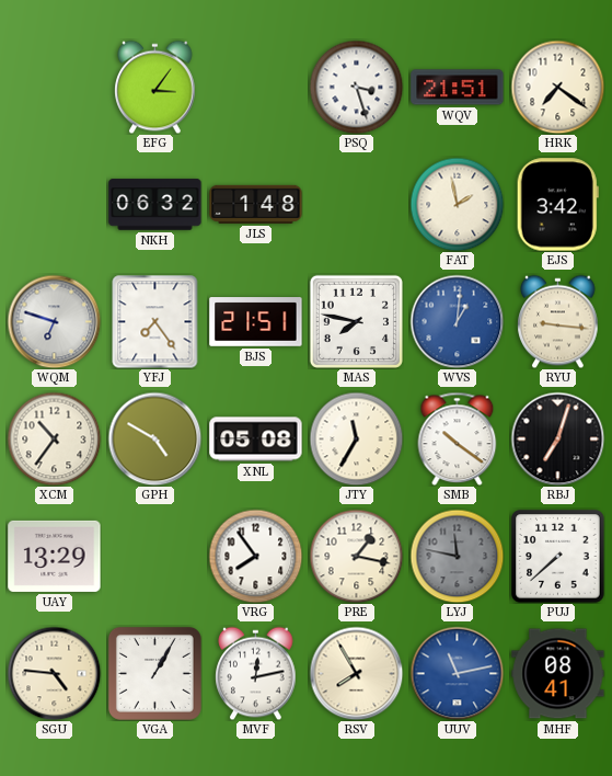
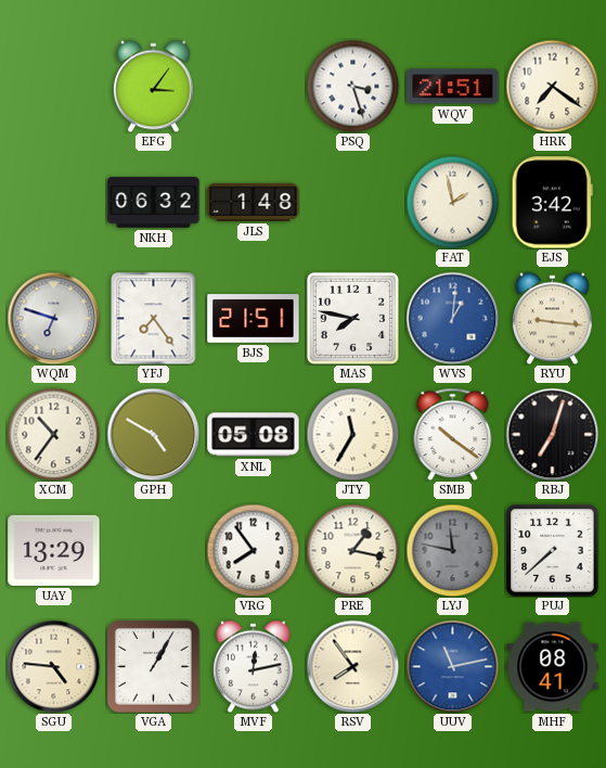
RSV: 7:55 -> 7:54 (352, 666)
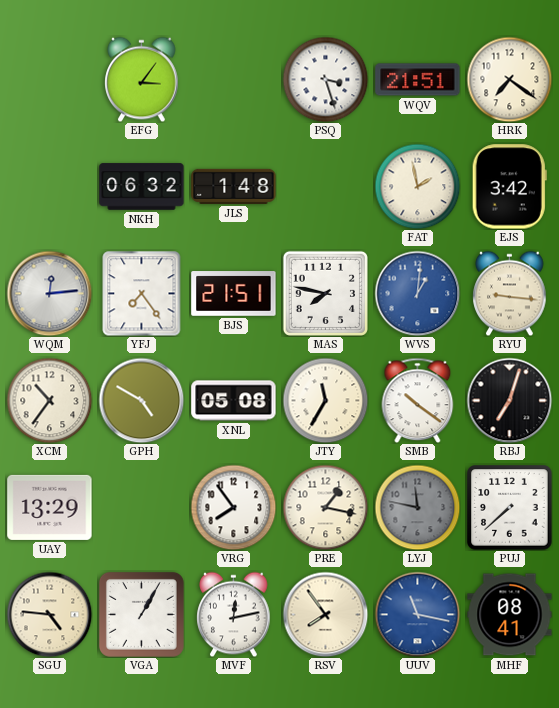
WQM: 6:48 -> 12:14 (49, 293)
UUV: 11:13 -> 11:17 (417, 614)
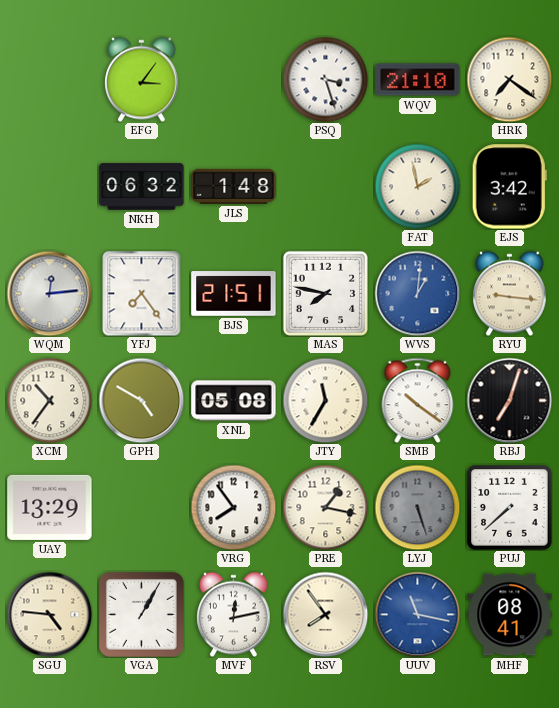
WQV: 21:51 -> 21:10 (418, 80)
LYJ: 11:47 -> 5:27 (417, 507)
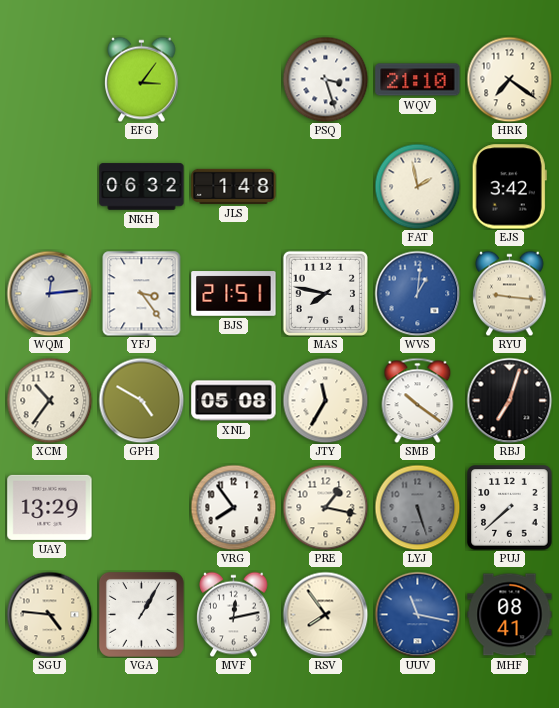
YFJ: 7:24 -> 3:24 (142, 293)
